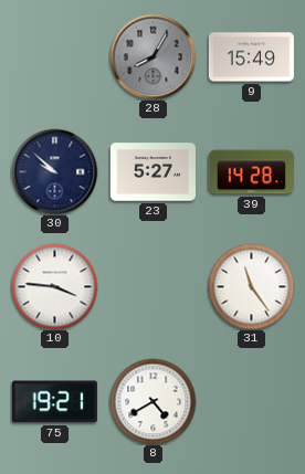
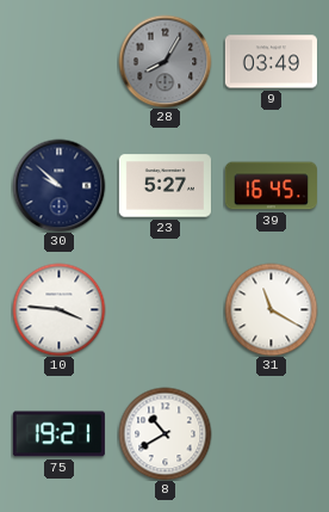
9: 15:49 -> 03:49 (271, 62)
39: 14:28 -> 16:45 (271, 186)
31: 11:24 -> 11:20 (271, 309)
8: 4:40 -> 10:40 (164, 433)
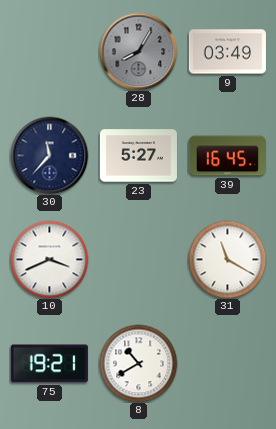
30: 9:52 -> 11:37 (49, 155)
10: 3:46 -> 3:41 (49, 259)
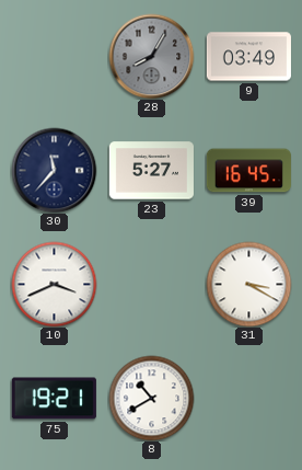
31: 11:20 -> 3:20 (248, 284)
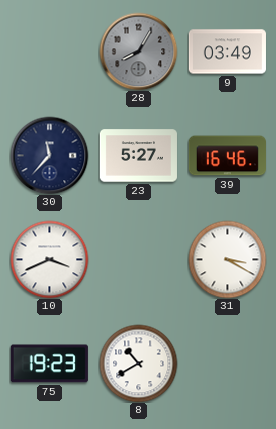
39: 16:45 -> 16:46 (227, 156)
75: 19:21 -> 19:23 (49, 364)
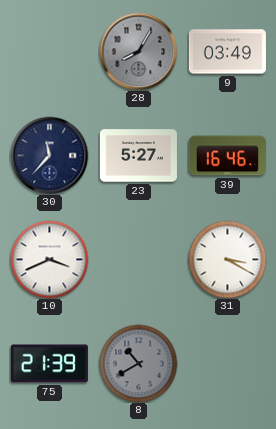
75: 19:23 -> 21:39 (49, 364)
8 dial: white -> grey (138, 363)
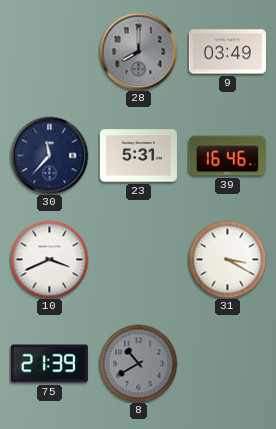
28: 8:05 -> 8:00 (138, 51)
23: 5:27 -> 5:31 (138, 156)
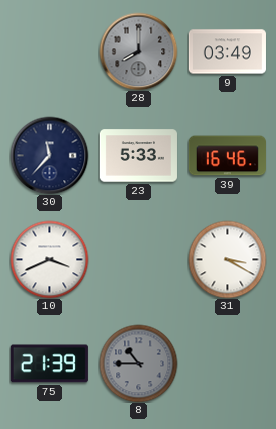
23: 5:31 -> 5:33 (138, 156)
8: 10:40 -> 10:45 (138, 363)
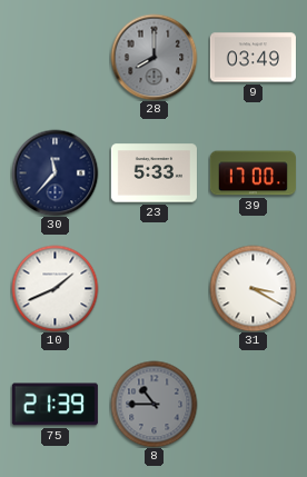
39: 16:46 -> 17:00 (252, 173)
10: 3:41 -> 1:41 (55, 288)
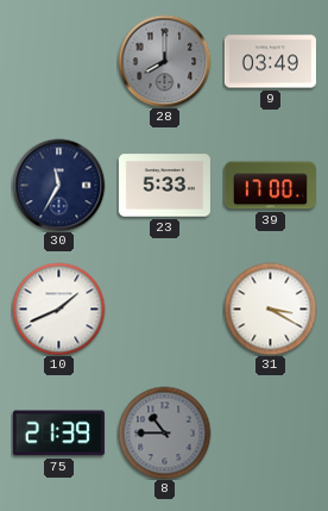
30: 11:37 -> 11:35 (58, 185)
